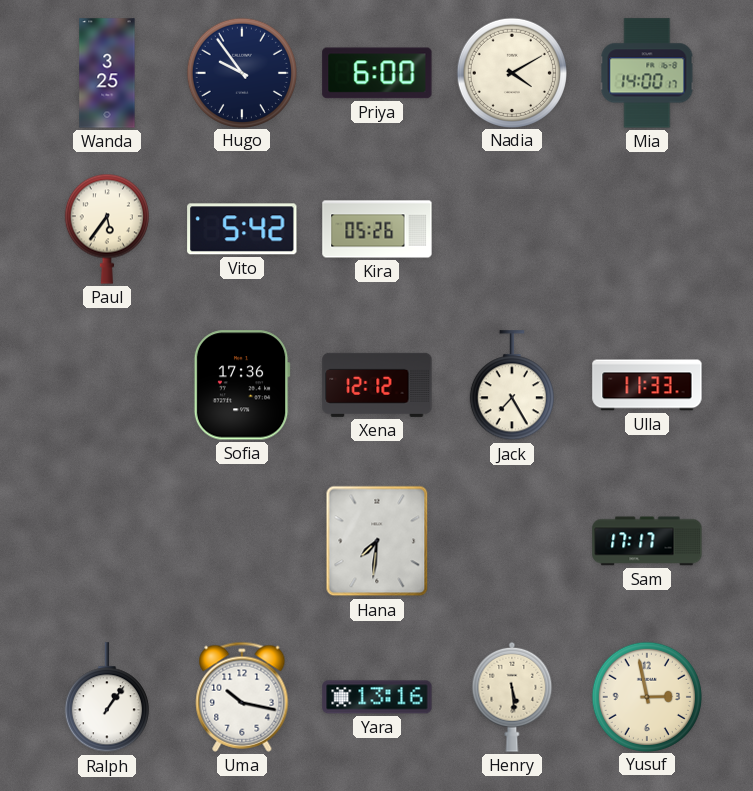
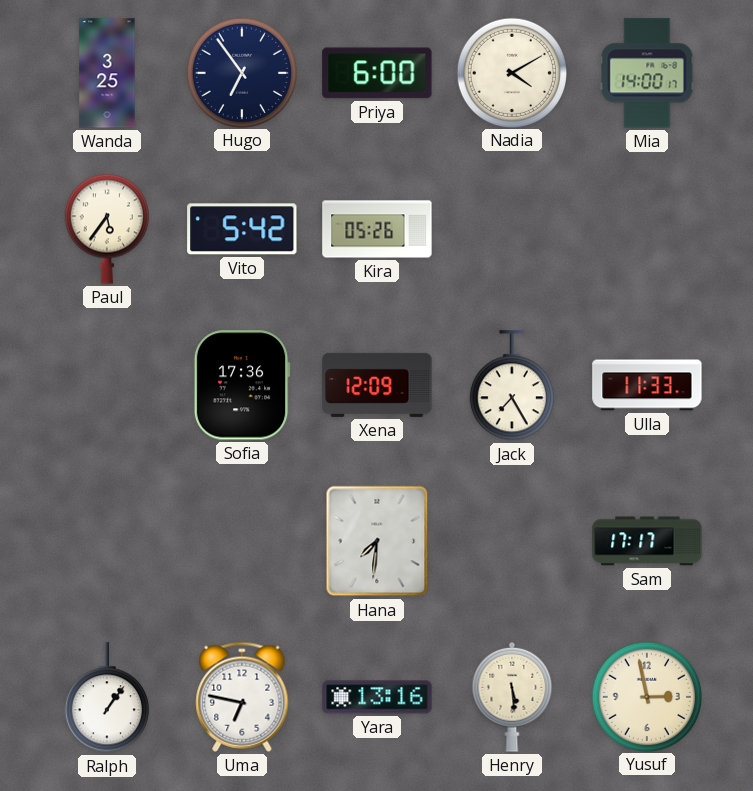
Hugo: 9:54 -> 6:54 (241, 72)
Xena: 12:12 -> 12:09 (377, 385)
Uma: 10:17 -> 6:47 (242, 697)
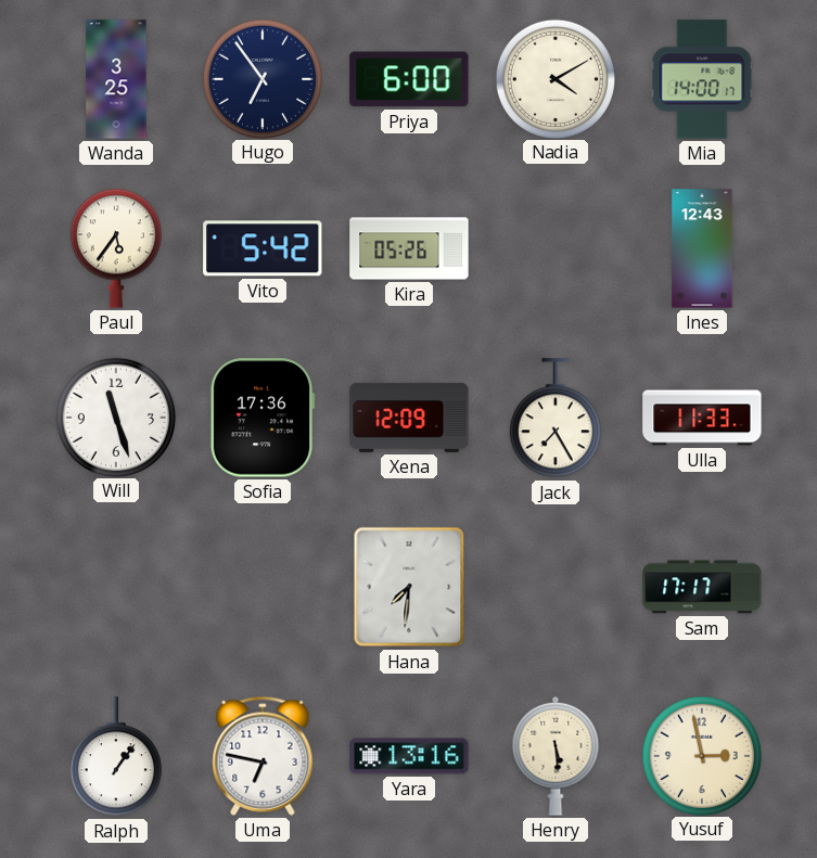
Ines: none -> 12:43 (702, 248)
Will: none -> 11:27 (115, 417)
